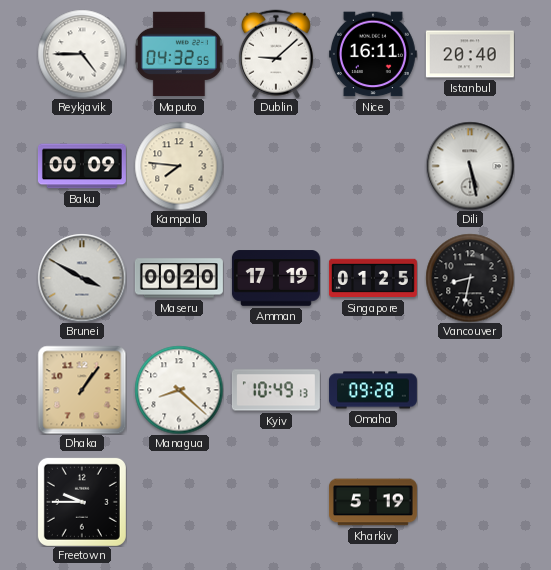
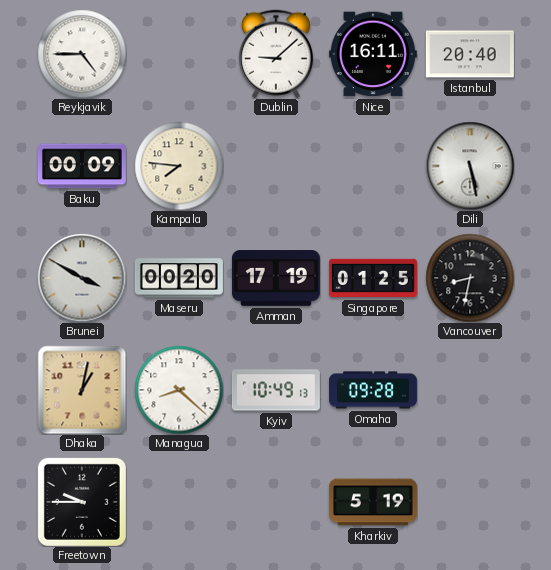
Maputo: 04:32 -> none (179, 54)
Dhaka: 1:06 -> 1:02 (82, 390)
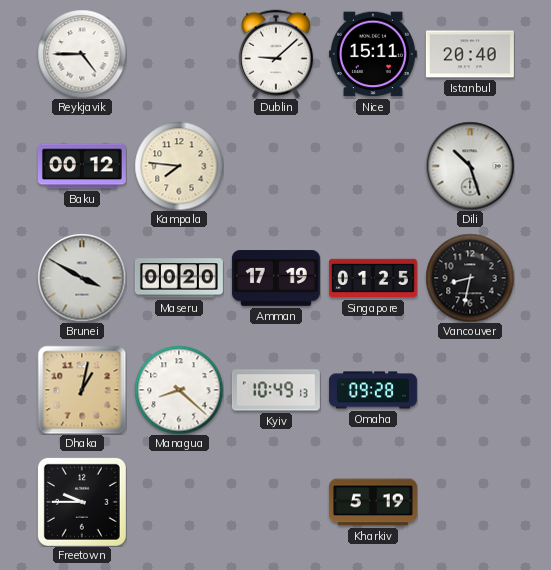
Nice: 16:11 -> 15:11 (373, 54)
Baku: 00:09 -> 00:12 (82, 166)
Dili: 5:28 -> 10:27 (470, 166)
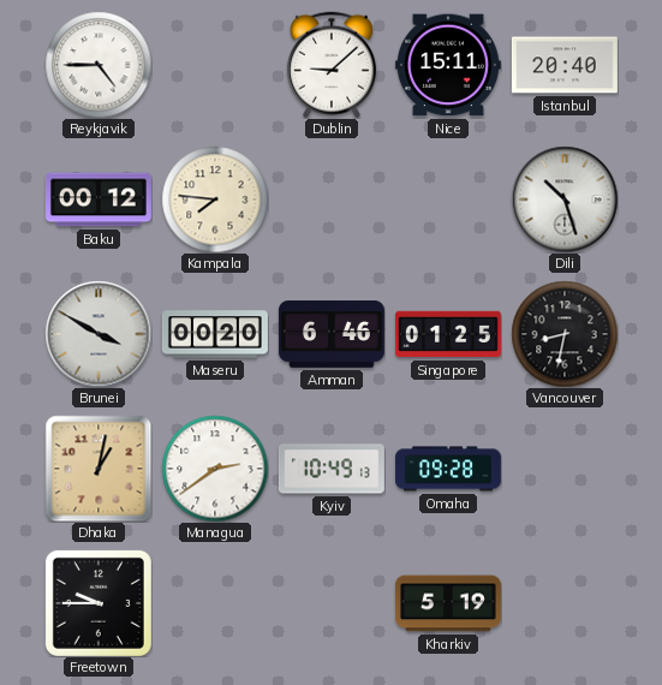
Amman: 17:19 -> 6:46 (332, 334)
Managua: 8:22 -> 2:39 (215, 469)
